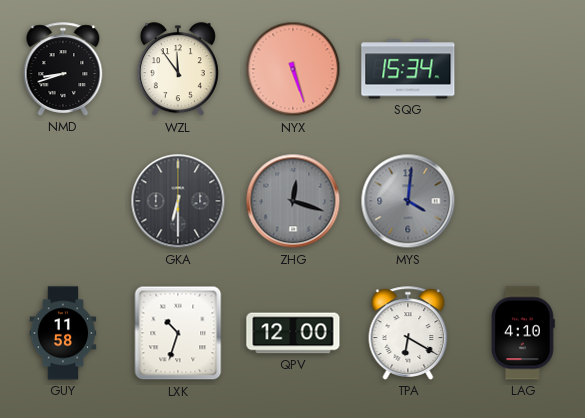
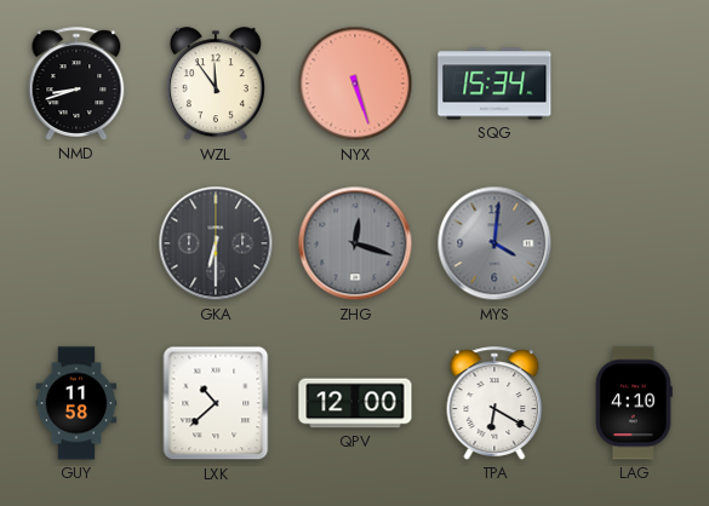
LXK: 10:33 -> 10:38 (216, 403)
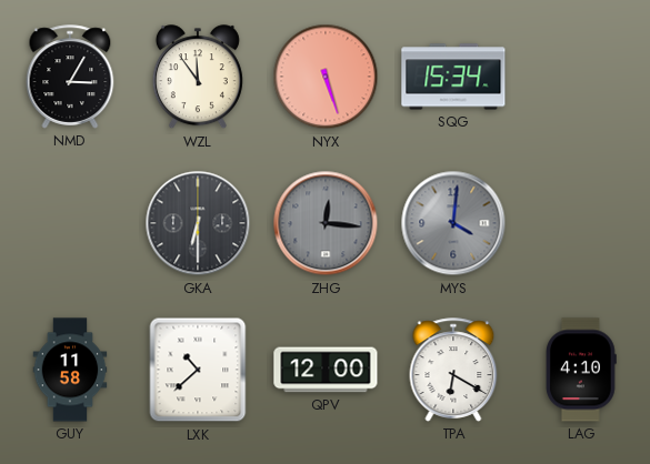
NMD: 8:42 -> 3:05 (70, 77)
ZHG: 12:18 -> 12:16 (326, 223)
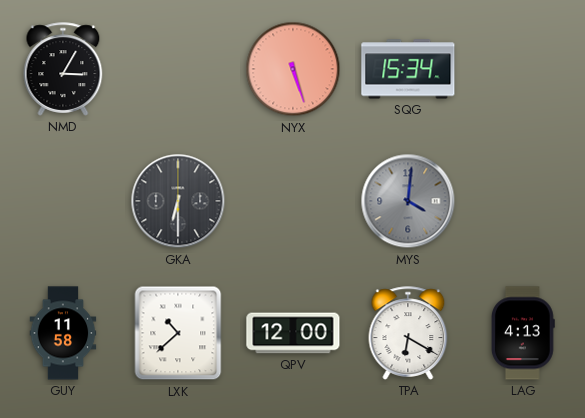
WZL: 11:54 -> none (198, 78)
ZHG: 12:16 -> none (326, 223)
LAG: 4:10 -> 4:13 (523, 333)
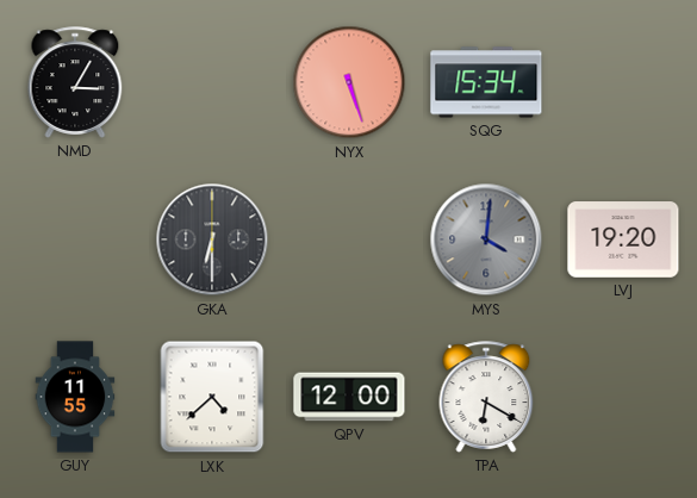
LVJ: none -> 19:20 (623, 239)
GUY: 11:58 -> 11:55 (75, 397)
LXK: 10:38 -> 4:38 (212, 397)
LAG: 4:13 -> none (523, 333)
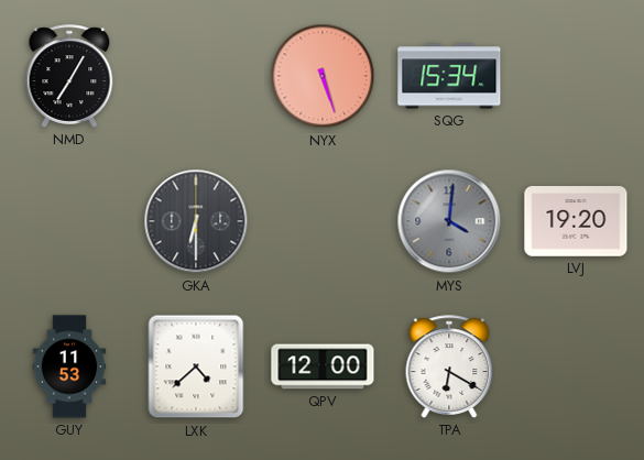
NMD: 3:05 -> 7:05 (69, 76)
GUY: 11:55 -> 11:53 (69, 366)
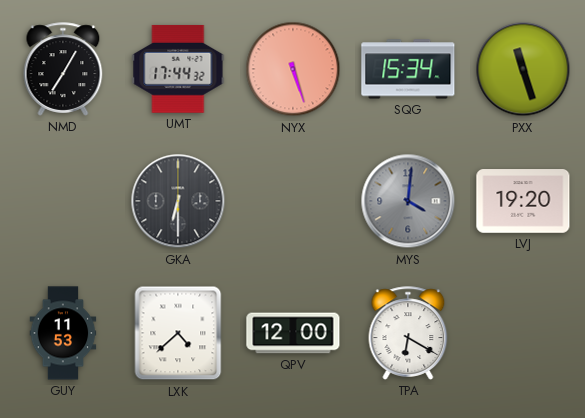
UMT: none -> 17:44 (178, 69)
PXX: none -> 11:27 (523, 69)
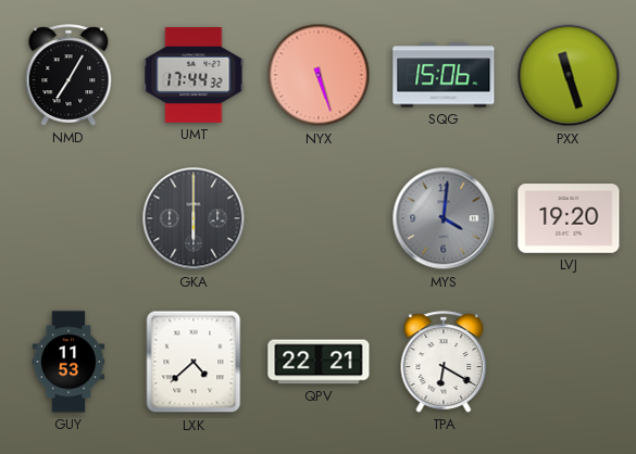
SQG: 15:34 -> 15:06 (444, 75)
GKA: 6:30 -> 6:00 (194, 218)
QPV: 12:00 -> 22:21 (319, 362)
